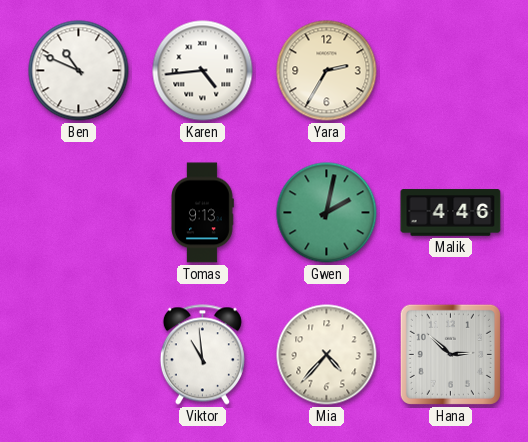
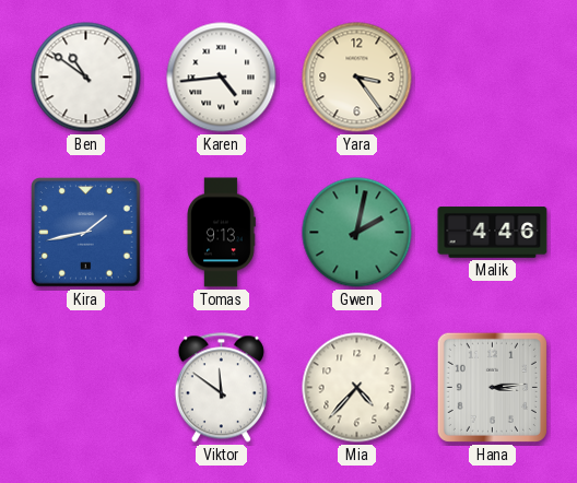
Ben: 10:49 -> 10:51 (86, 78)
Yara: 2:35 -> 3:24 (357, 78)
Kira: none -> 1:43 (86, 233)
Viktor: 10:59 -> 11:51 (221, 388)
Hana: 2:52 -> 3:14 (492, 387)
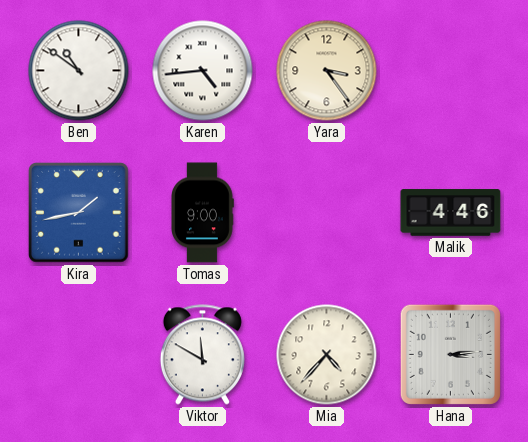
Tomas: 9:13 -> 9:00 (202, 213)
Gwen: 2:02 -> none (357, 233)
Viktor: 11:51 -> 11:50 (202, 355)
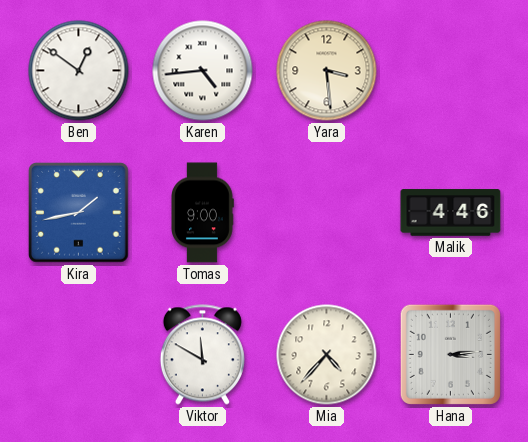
Ben: 10:51 -> 12:51 (79, 71)
Yara: 3:24 -> 3:29 (327, 71)
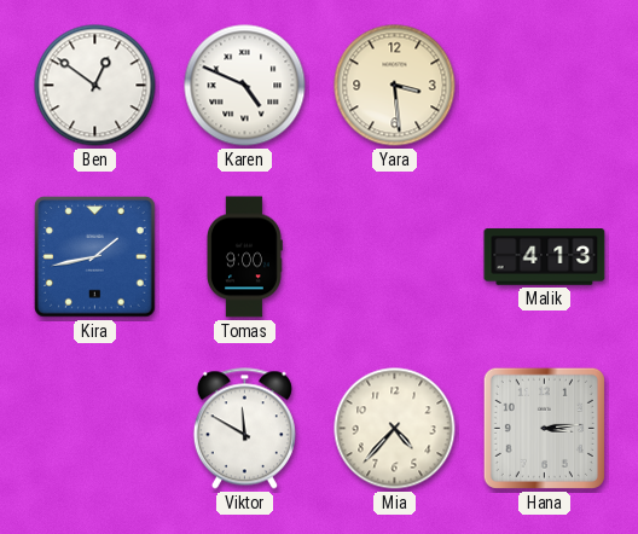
Karen: 4:44 -> 4:49 (245, 86)
Malik: 4:46 -> 4:13 (545, 257)
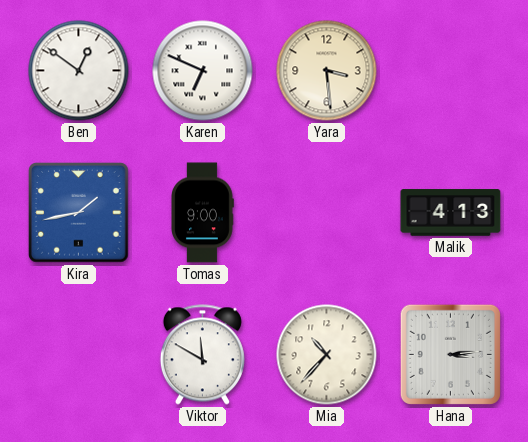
Karen: 4:49 -> 6:49 (203, 71)
Mia: 4:37 -> 10:37 (327, 355)
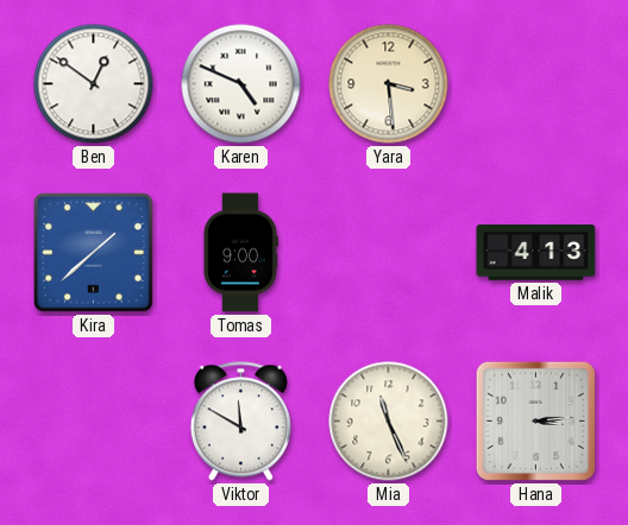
Karen: 6:49 -> 4:49 (241, 84)
Kira: 1:43 -> 1:38 (94, 253)
Mia: 10:37 -> 11:26 (389, 422)
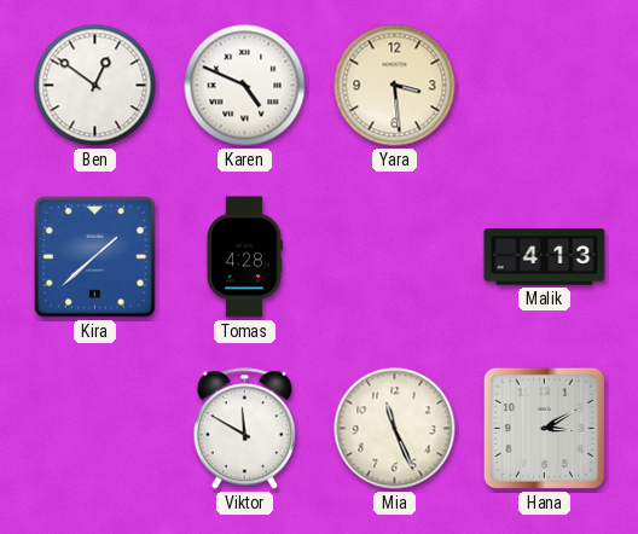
Tomas: 9:00 -> 4:28 (244, 257)
Hana: 3:14 -> 3:10 (544, 428)
